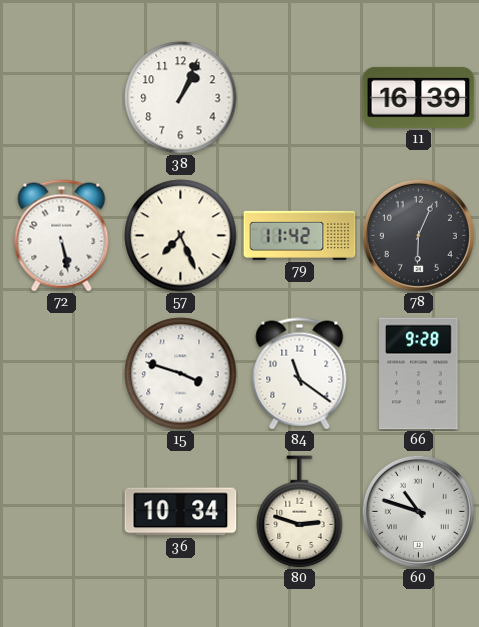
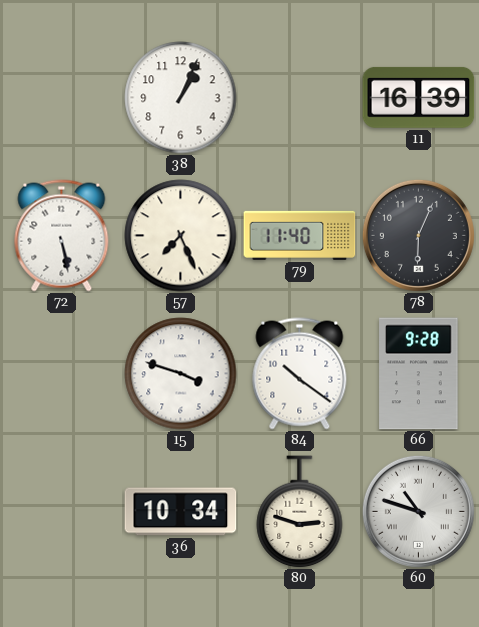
79: 11:42 -> 11:40 (300, 235)
84: 11:21 -> 10:21 (300, 374)
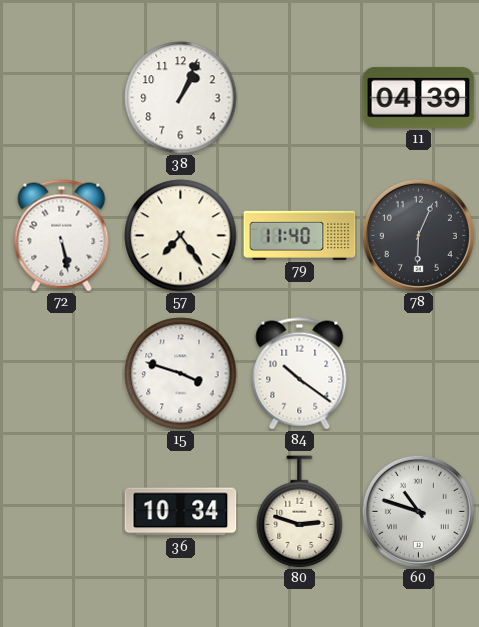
11: 16:39 -> 04:39 (419, 97)
57: 7:26 -> 7:24 (181, 236)
66: 9:28 -> none (419, 374)
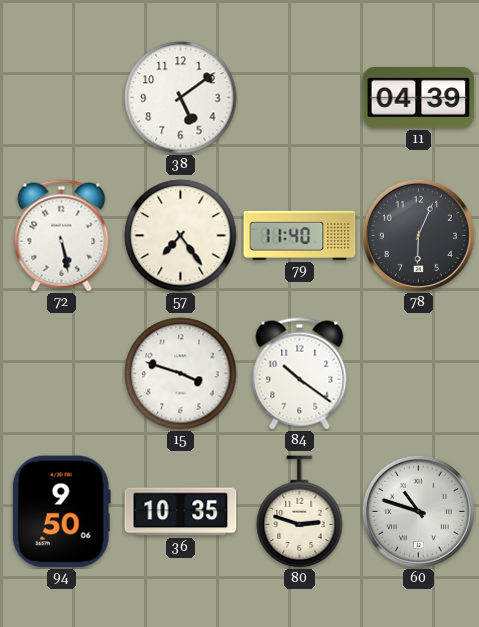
38: 1:04 -> 5:09 (181, 98)
94: none -> 9:50 (61, 512)
36: 10:34 -> 10:35 (181, 512)
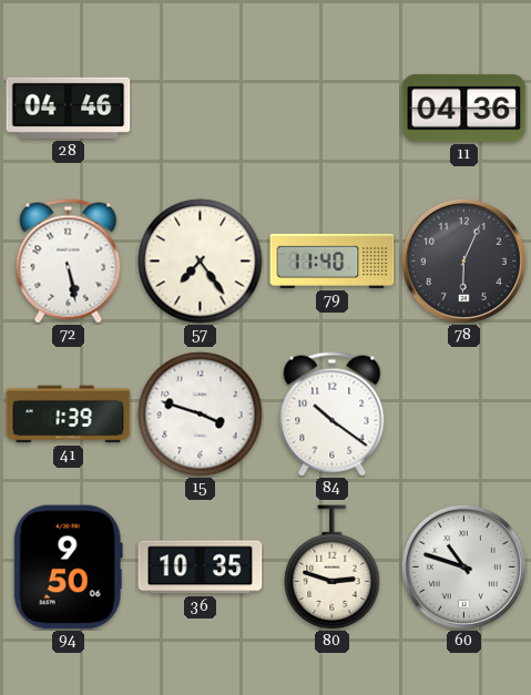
28: none -> 04:46 (69, 108)
38: 5:09 -> none (181, 98)
11: 04:39 -> 04:36 (464, 108)
41: none -> 1:39 (69, 415)
